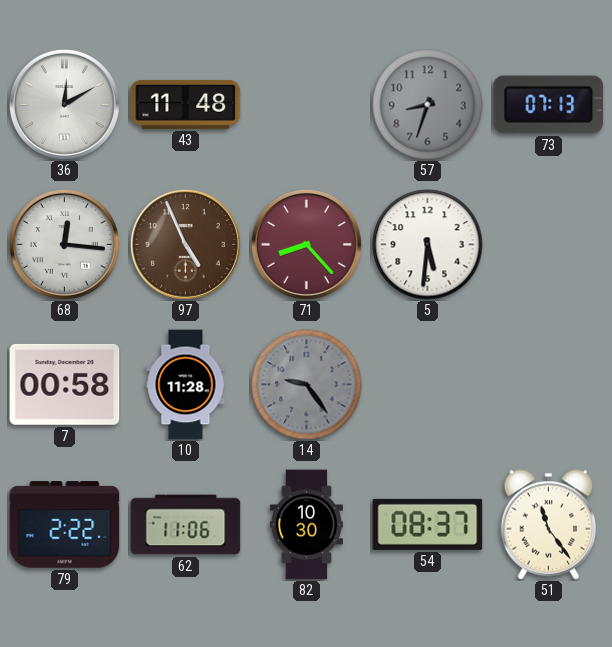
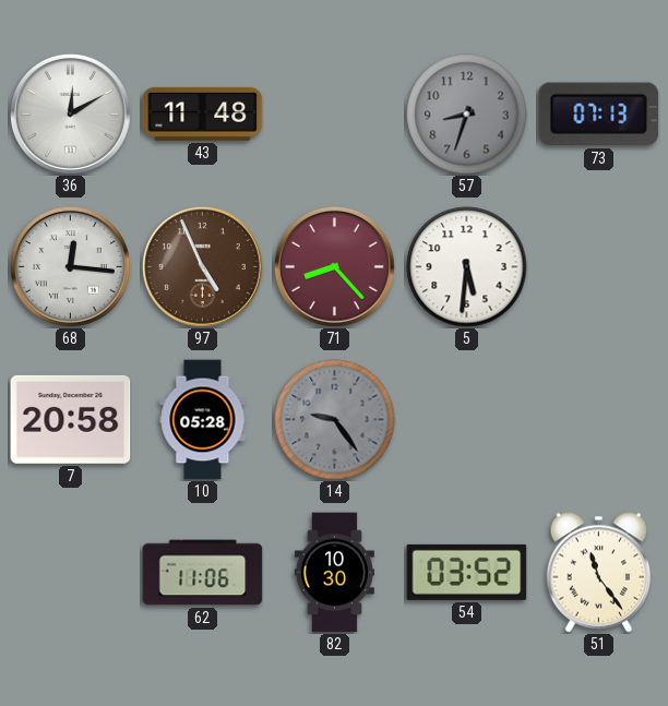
7: 00:58 -> 20:58 (71, 419)
10: 11:28 -> 05:28 (203, 420)
79: 2:22 -> none (65, 525)
54: 08:37 -> 03:52 (467, 572)
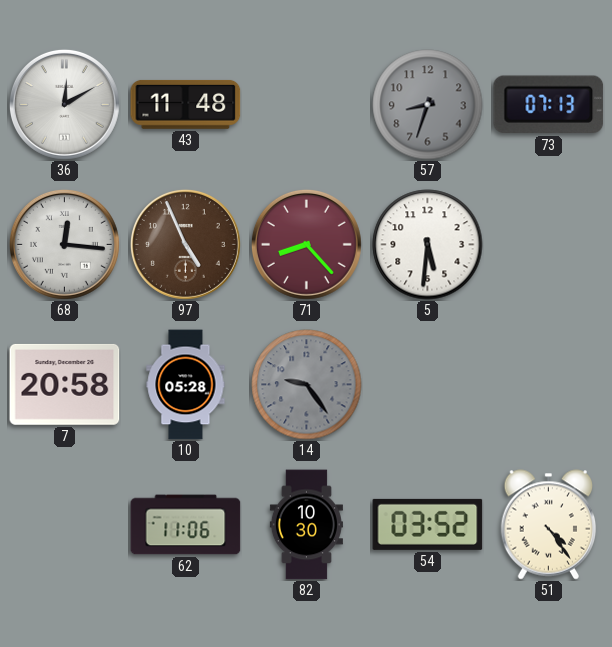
51: 11:24 -> 4:24 (549, 525)
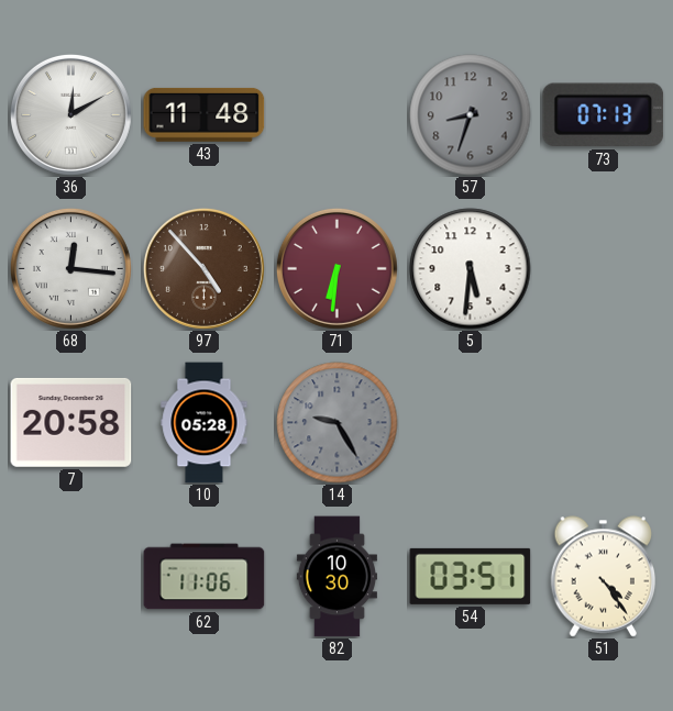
97: 4:56 -> 4:53 (203, 268)
71: 8:23 -> 6:31 (336, 268)
14: 9:24 -> 9:25 (338, 423)
54: 03:52 -> 03:51 (471, 576)
